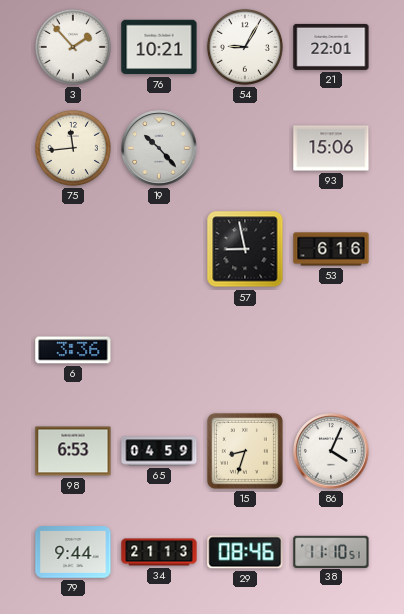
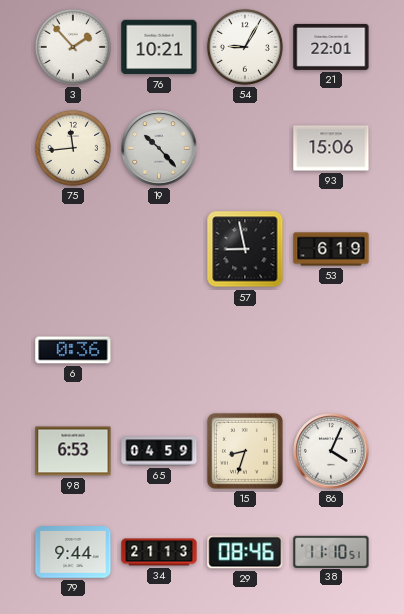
53: 6:16 -> 6:19 (331, 249)
6: 3:36 -> 0:36 (73, 350)
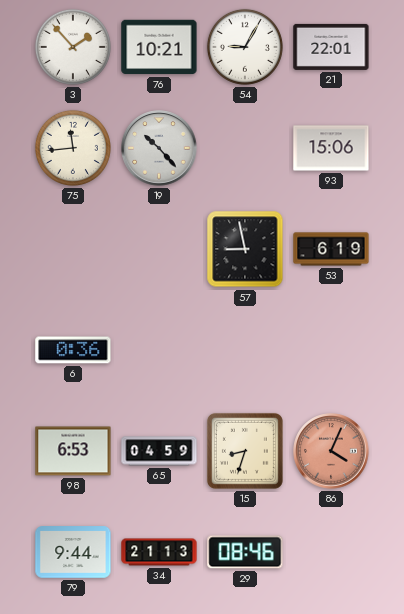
86 dial: white -> salmon (331, 451)
38: 11:10 -> none (331, 551)
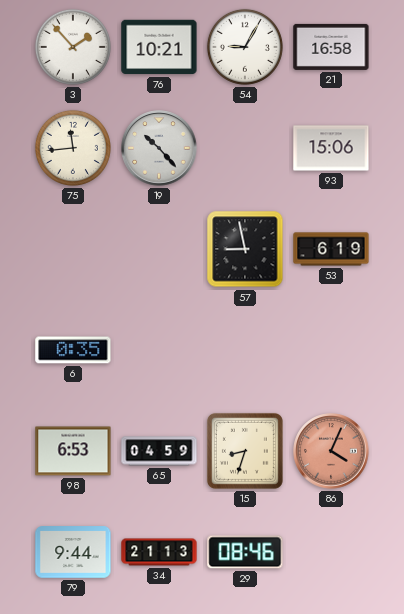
21: 22:01 -> 16:58 (331, 47)
6: 0:36 -> 0:35 (73, 350)
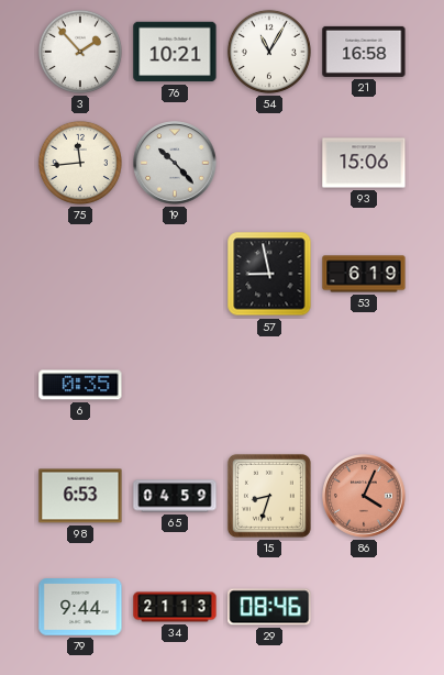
54: 9:05 -> 11:05 (269, 52)
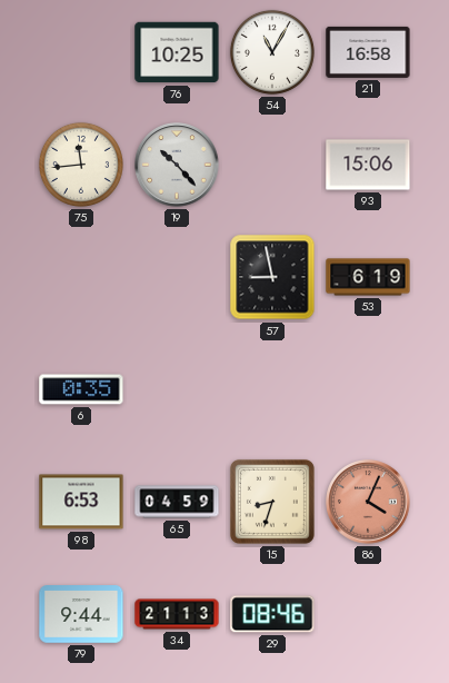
3: 1:53 -> none (80, 52)
76: 10:21 -> 10:25 (177, 52)
